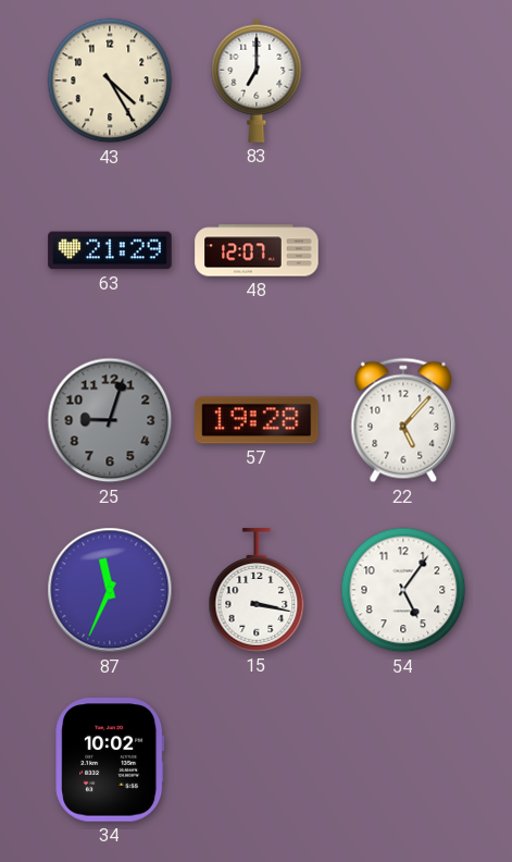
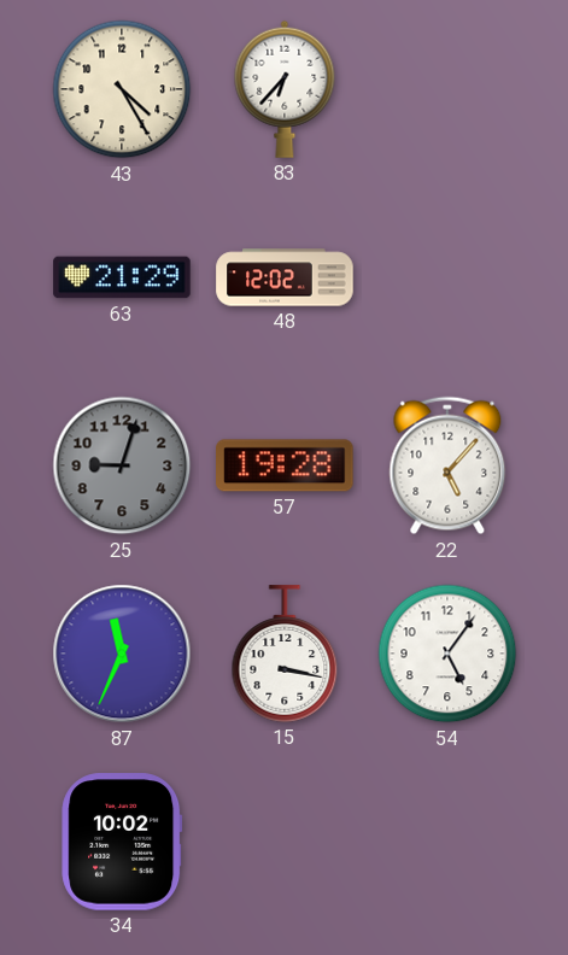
83: 7:00 -> 6:37 (285, 89)
48: 12:07 -> 12:02 (285, 277)
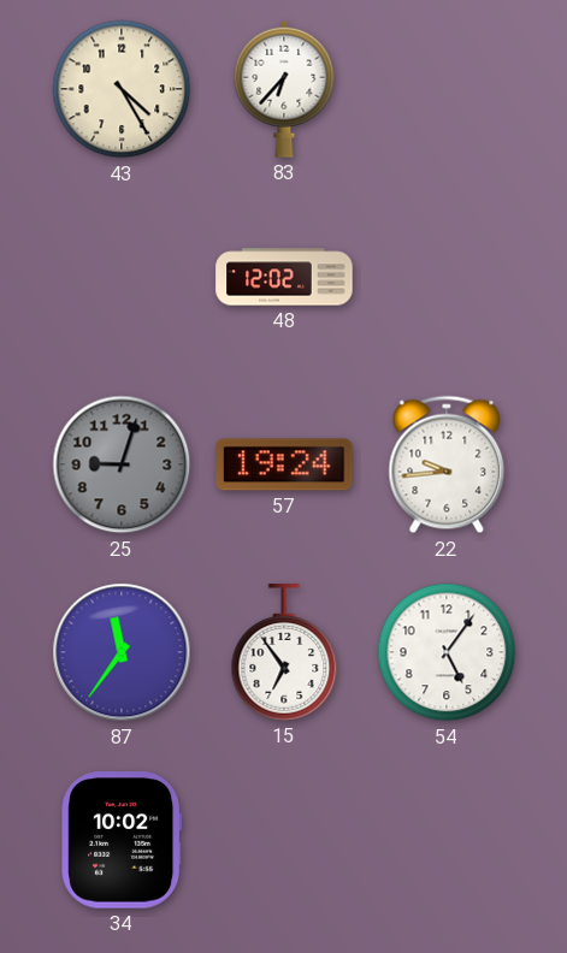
63: 21:29 -> none (122, 277)
57: 19:28 -> 19:24 (284, 464)
22: 5:07 -> 9:44 (447, 464)
87: 11:34 -> 11:36 (122, 652)
15: 3:17 -> 6:54 (284, 652)
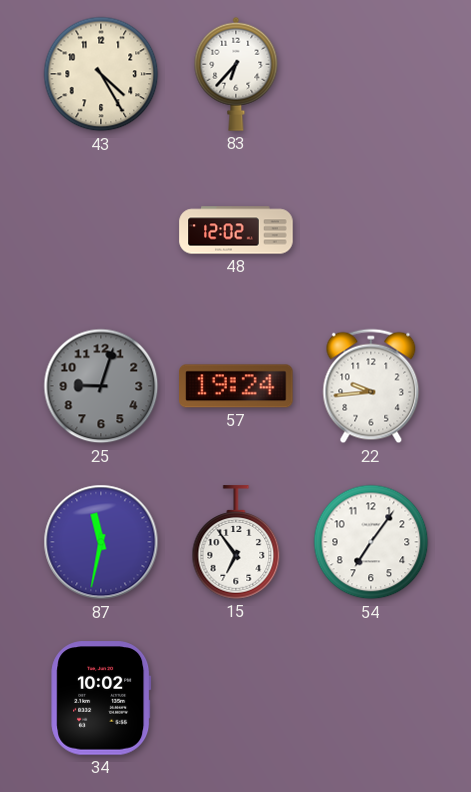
87: 11:36 -> 11:32 (101, 542)
54: 5:06 -> 7:06 (371, 542)
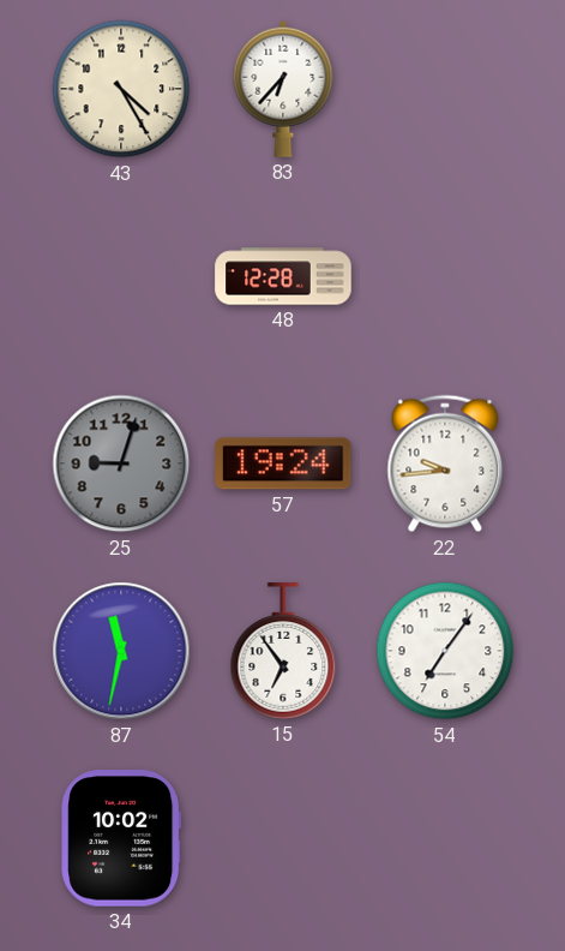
48: 12:02 -> 12:28 (283, 276)
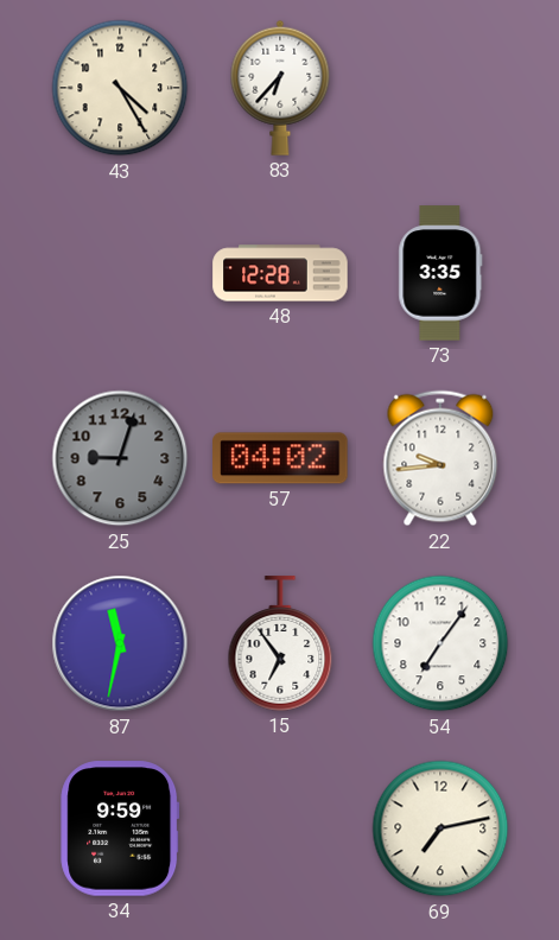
73: none -> 3:35 (440, 273)
57: 19:24 -> 04:02 (280, 458)
34: 10:02 -> 9:59 (120, 828)
69: none -> 7:13 (440, 828)
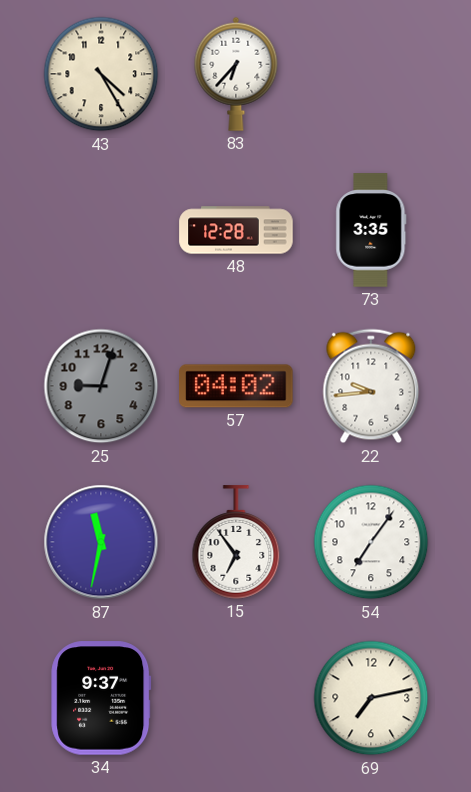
34: 9:59 -> 9:37 (101, 698)
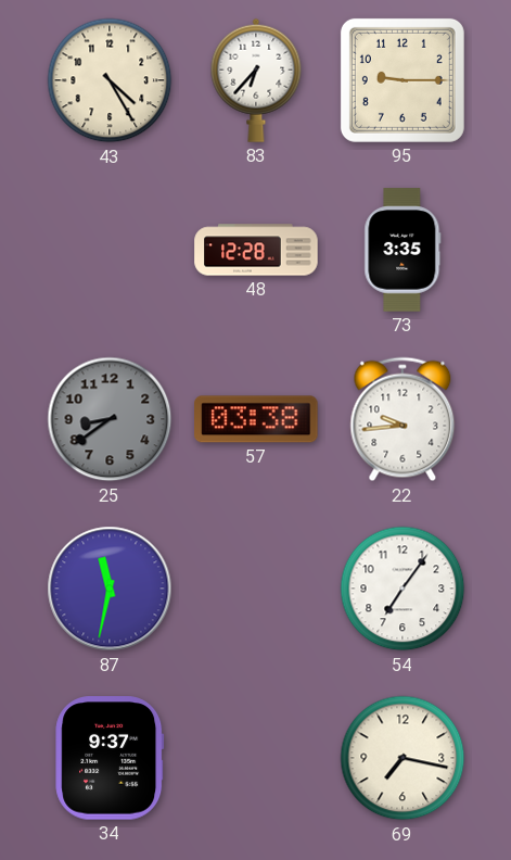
95: none -> 9:15 (403, 80)
25: 9:03 -> 8:39 (110, 419)
57: 04:02 -> 03:38 (256, 419)
15: 6:54 -> none (236, 542)
69: 7:13 -> 7:17 (403, 758)
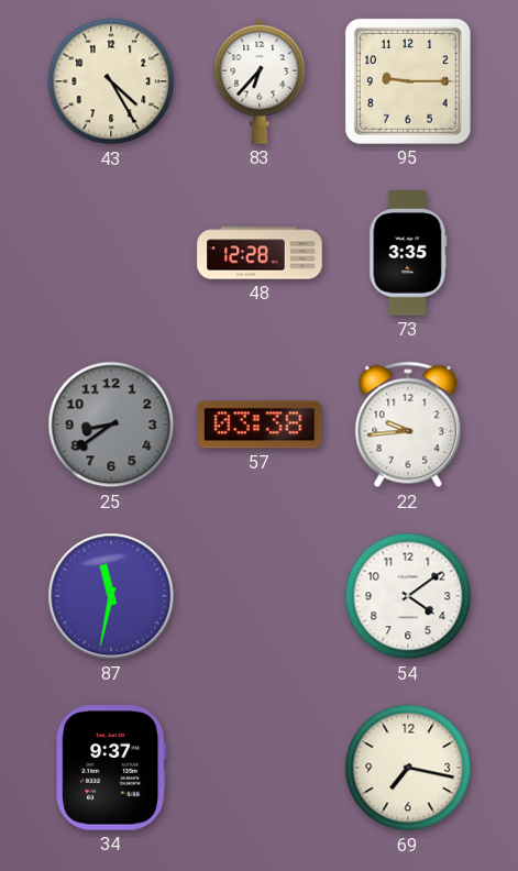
54: 7:06 -> 4:09 (408, 596)
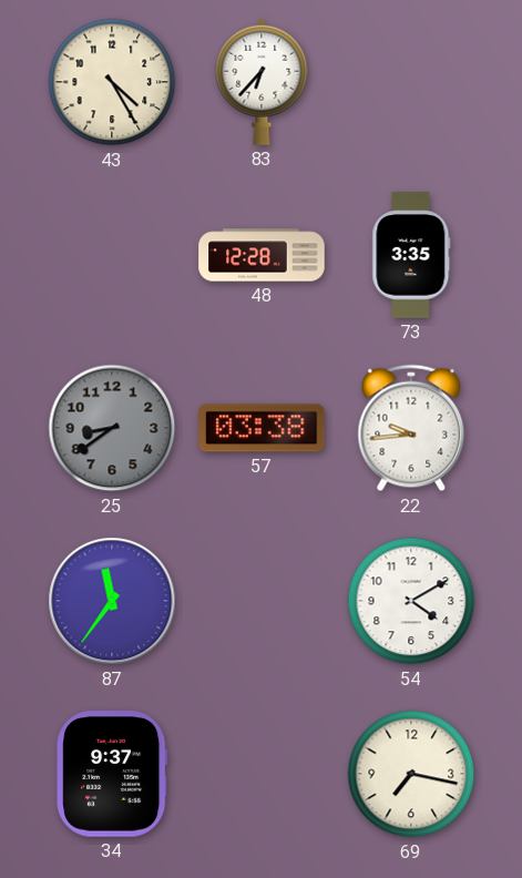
95: 9:15 -> none (408, 81)
87: 11:32 -> 11:36 (112, 601)
54: 4:09 -> 4:10 (411, 601)
